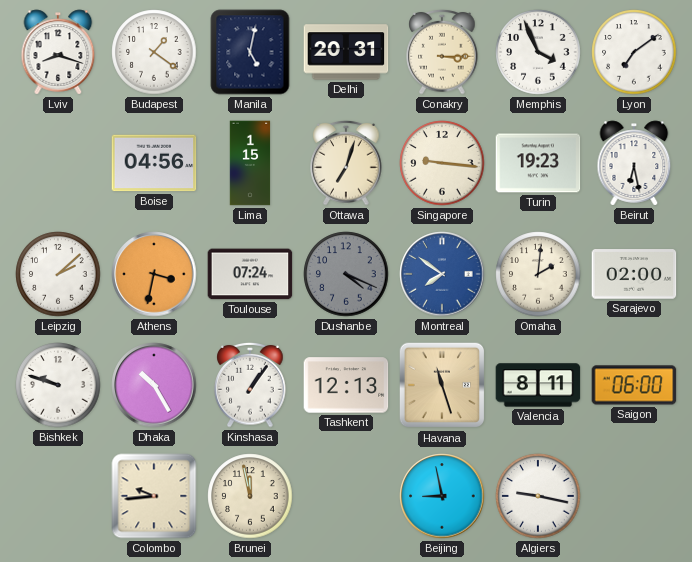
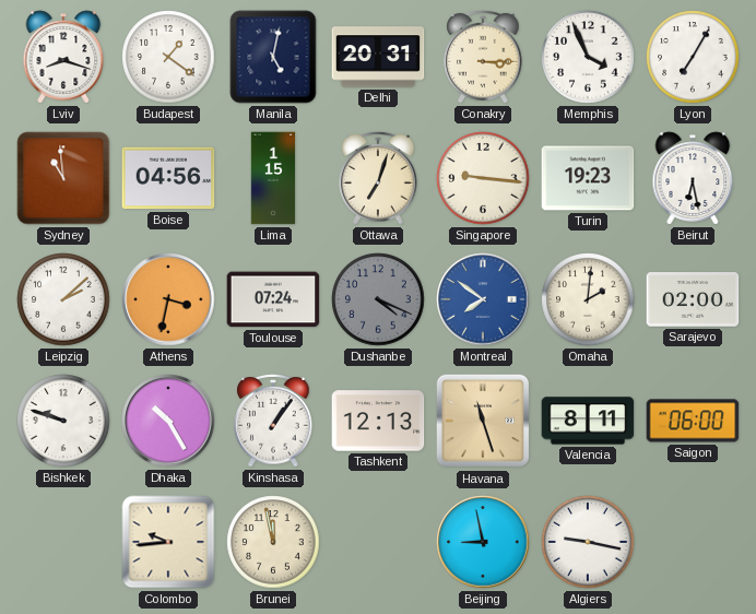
Lyon: 7:09 -> 7:05 (693, 57)
Sydney: none -> 10:59 (63, 178)
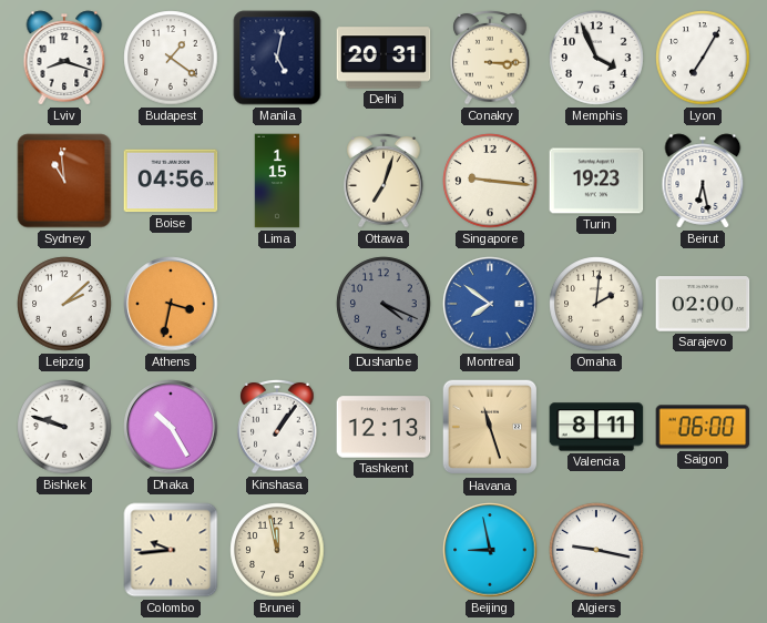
Toulouse: 07:24 -> none (273, 299)
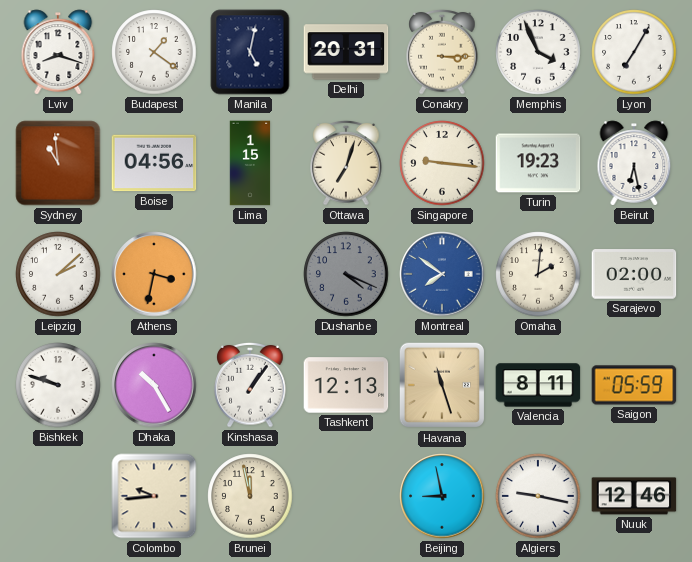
Saigon: 06:00 -> 05:59 (634, 385)
Nuuk: none -> 12:46 (634, 496)
